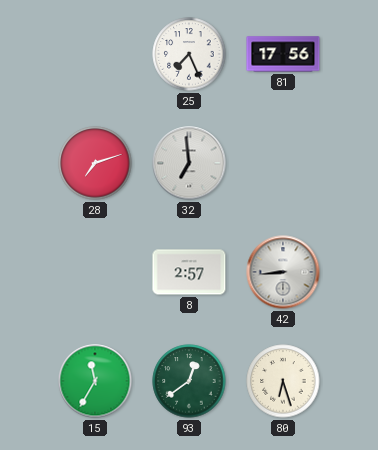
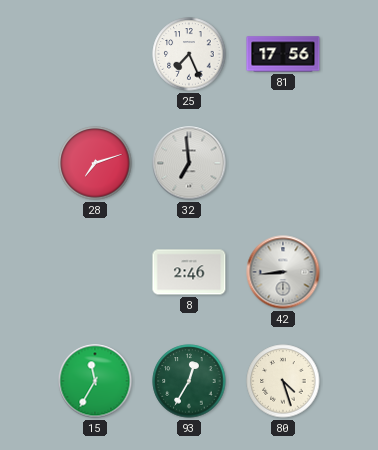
8: 2:57 -> 2:46 (189, 272)
93: 12:39 -> 12:35 (189, 381)
80: 6:27 -> 4:27 (283, 381)
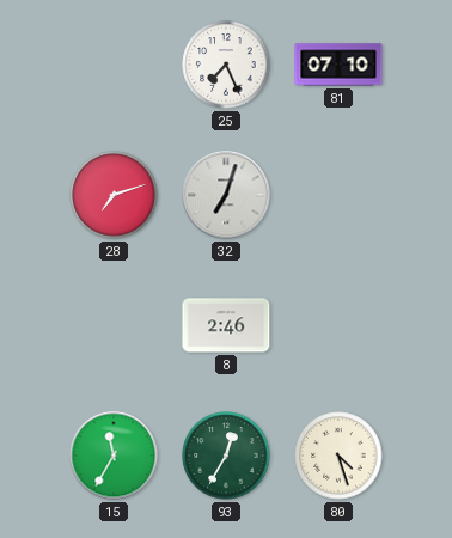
81: 17:56 -> 07:10 (338, 65)
32: 6:59 -> 7:03 (226, 195)
42: 8:44 -> none (283, 272)
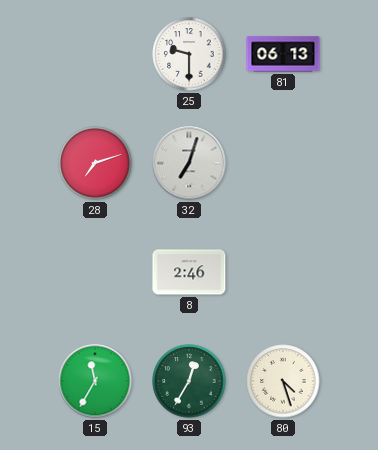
25: 7:26 -> 9:30 (189, 54)
81: 07:10 -> 06:13 (283, 54)
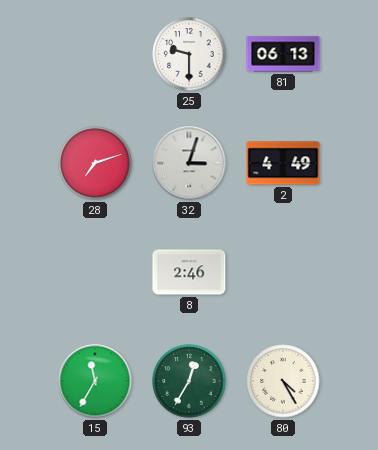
32: 7:03 -> 3:03 (189, 163)
2: none -> 4:49 (283, 163)
80: 4:27 -> 4:25 (283, 381)
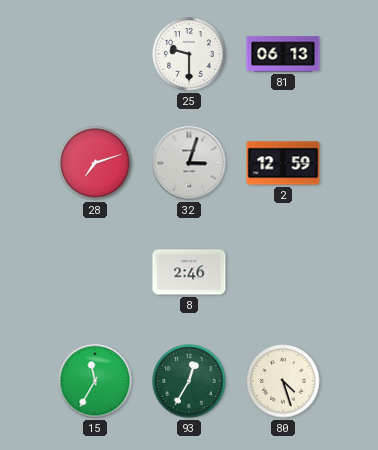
2: 4:49 -> 12:59 (283, 163)
80: 4:25 -> 4:27 (283, 381)
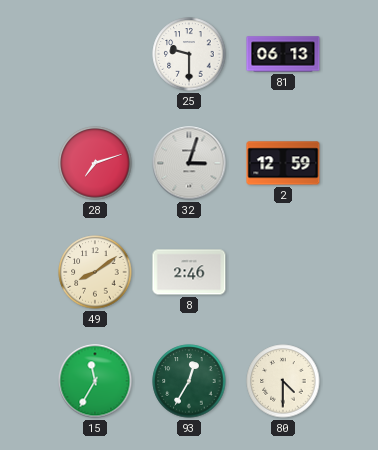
49: none -> 8:09 (95, 272)
80: 4:27 -> 4:30 (283, 381)
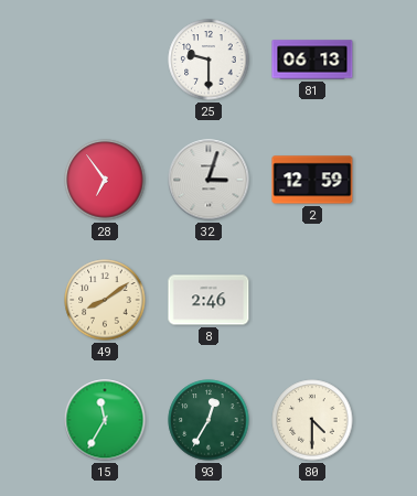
28: 7:12 -> 6:54 (105, 180)
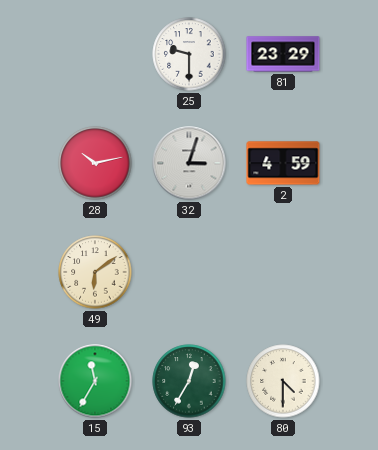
81: 06:13 -> 23:29 (283, 54)
28: 6:54 -> 10:13 (95, 163)
2: 12:59 -> 4:59 (283, 163)
49: 8:09 -> 6:09 (95, 272)
8: 2:46 -> none (209, 300)
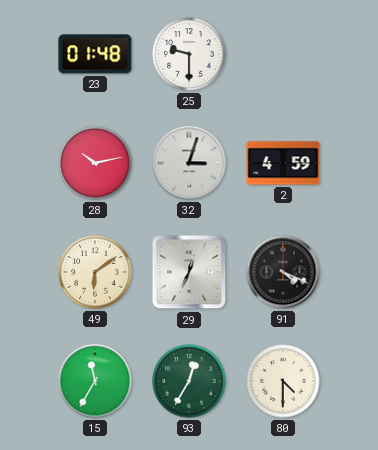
23: none -> 01:48 (95, 54)
81: 23:29 -> none (283, 54)
29: none -> 12:34 (189, 272)
91: none -> 4:19 (283, 272)
